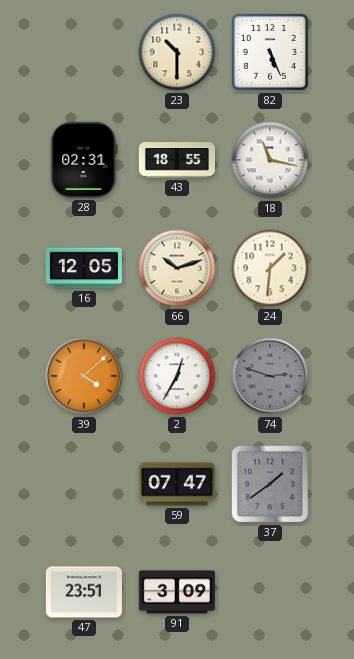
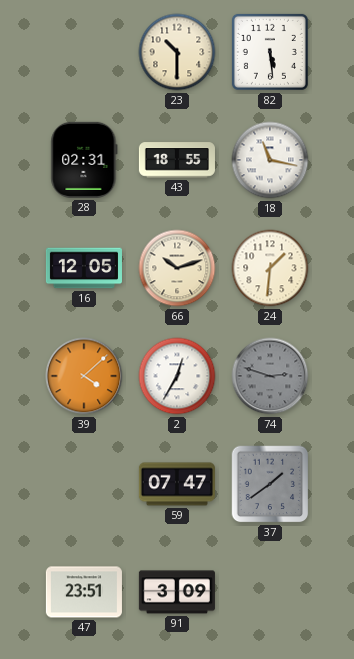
82: 5:26 -> 5:29 (270, 52)
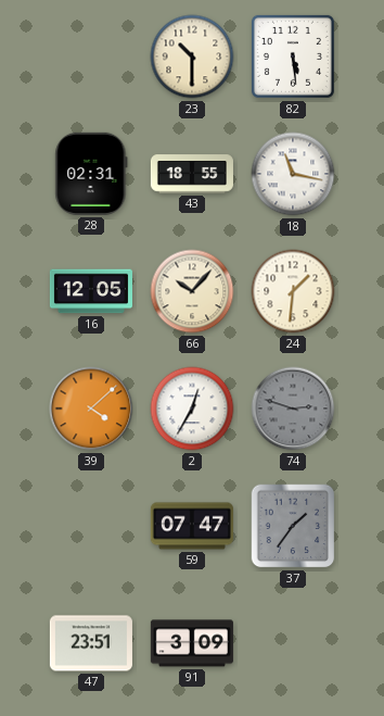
66: 10:12 -> 10:07 (192, 291)
37: 1:39 -> 1:36 (293, 526)
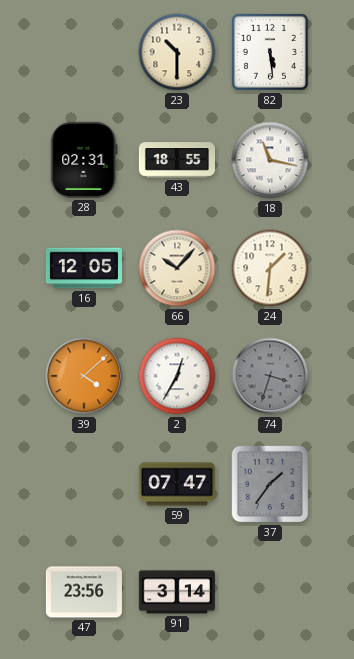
74: 2:48 -> 3:33 (270, 376)
47: 23:51 -> 23:56 (84, 592)
91: 3:09 -> 3:14 (177, 592)
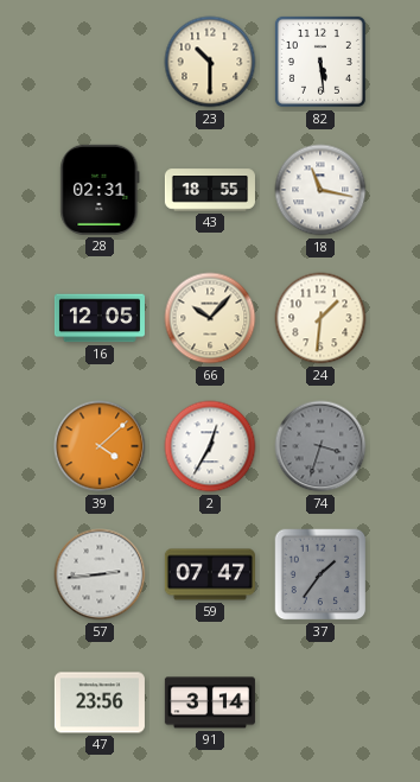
57: none -> 2:44 (100, 574)
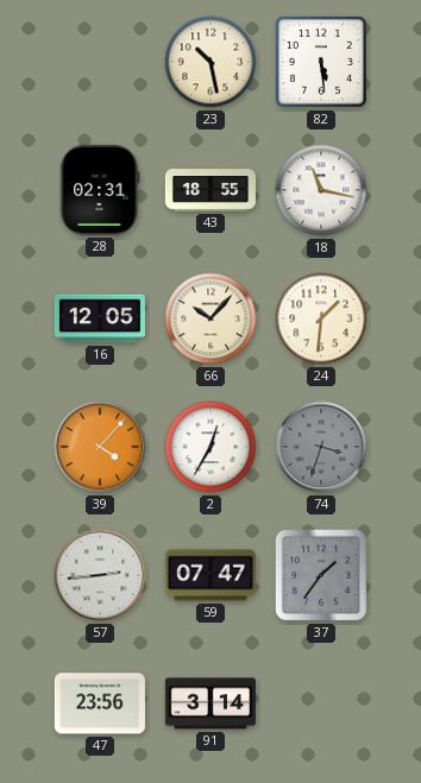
23: 10:30 -> 10:28 (211, 62)
39: 4:08 -> 4:07 (100, 447)
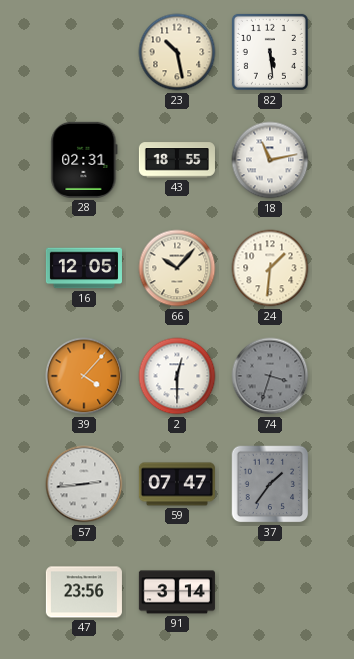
18: 11:17 -> 11:13 (270, 160)
2: 12:35 -> 12:30 (177, 376)
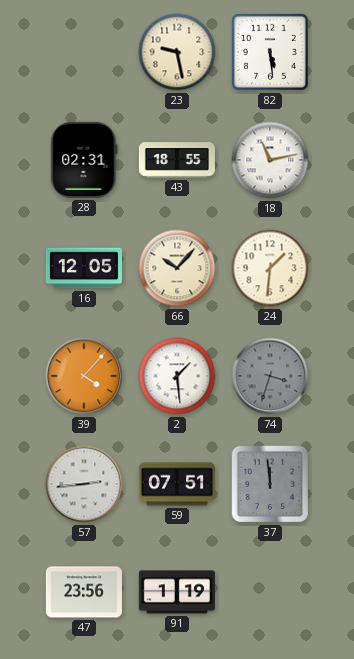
23: 10:28 -> 9:28 (177, 52)
2: 12:30 -> 1:29 (177, 376)
59: 07:47 -> 07:51 (177, 484)
37: 1:36 -> 11:59 (270, 484)
91: 3:14 -> 1:19 (177, 592)
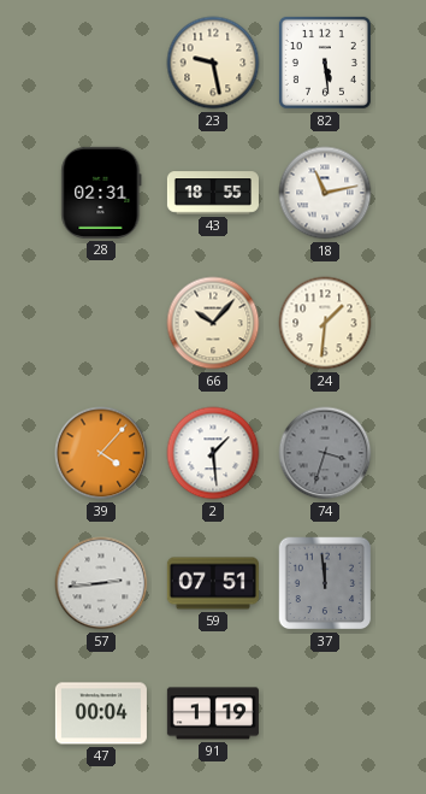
16: 12:05 -> none (84, 268)
47: 23:56 -> 00:04 (101, 713)
